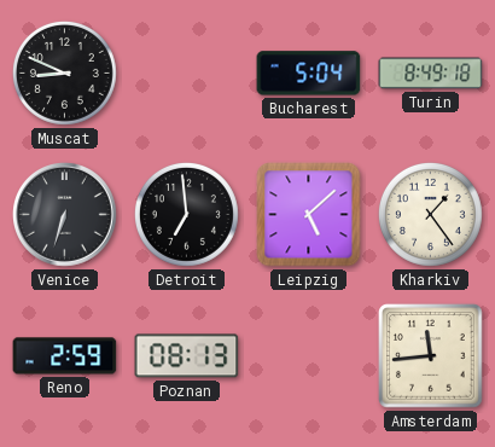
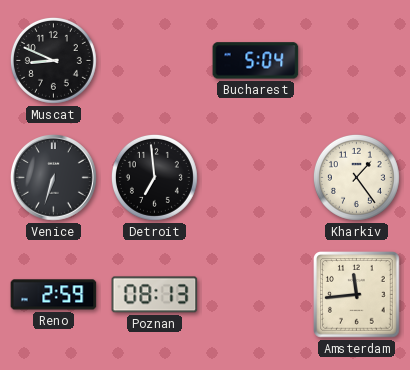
Turin: 8:49 -> none (431, 74)
Leipzig: 5:08 -> none (309, 215)
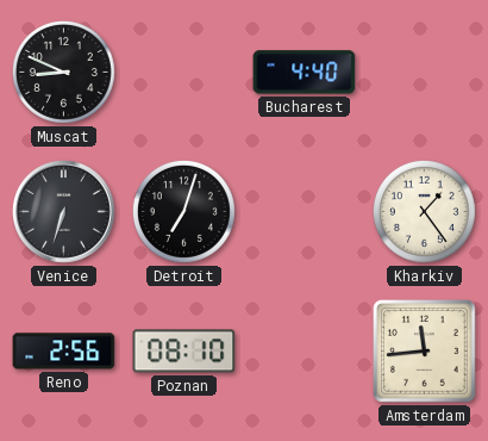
Bucharest: 5:04 -> 4:40 (305, 73)
Detroit: 6:59 -> 7:03 (183, 211)
Reno: 2:59 -> 2:56 (64, 352)
Poznan: 08:13 -> 08:10 (184, 352)
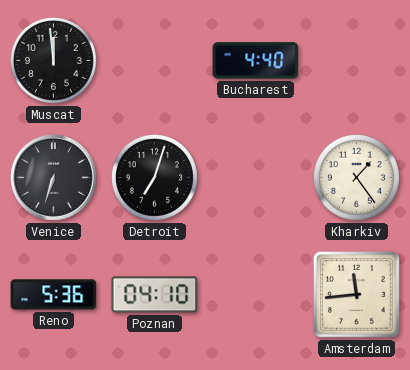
Muscat: 8:49 -> 11:59 (53, 60)
Reno: 2:56 -> 5:36 (54, 295)
Poznan: 08:10 -> 04:10 (155, 295)
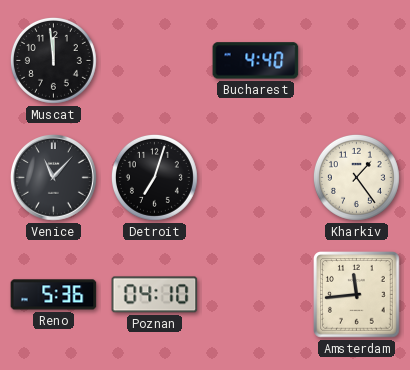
Venice: 6:33 -> 11:07 (54, 178)
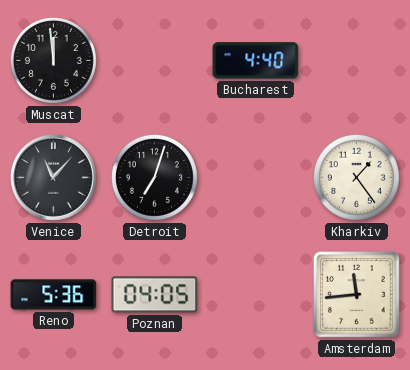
Poznan: 04:10 -> 04:05 (155, 295)
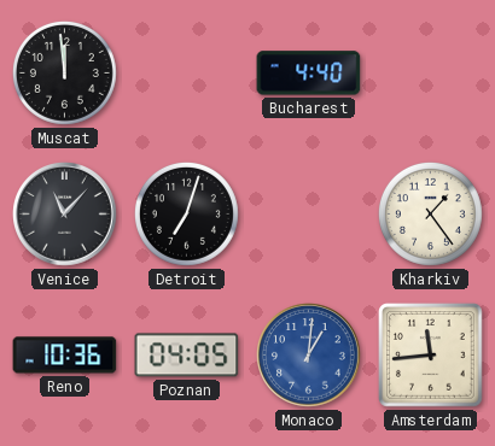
Reno: 5:36 -> 10:36 (65, 356)
Monaco: none -> 1:01 (309, 356)
